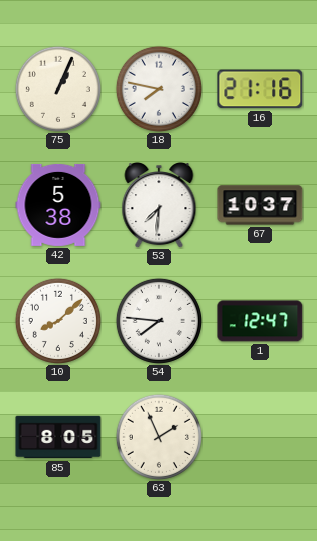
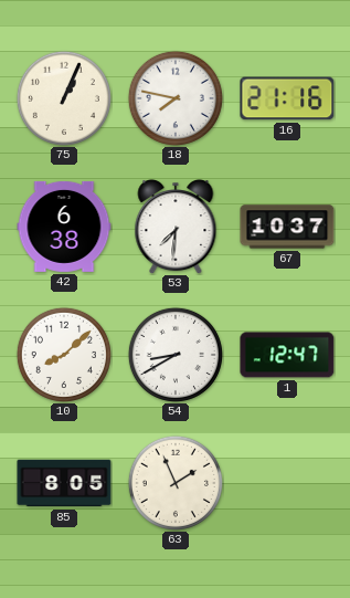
42: 5:38 -> 6:38 (64, 227)
54: 7:46 -> 8:40 (176, 355)
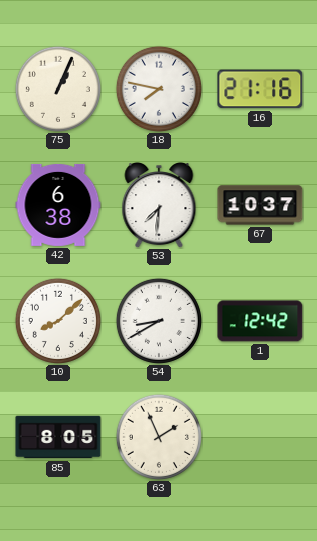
1: 12:47 -> 12:42 (260, 321)
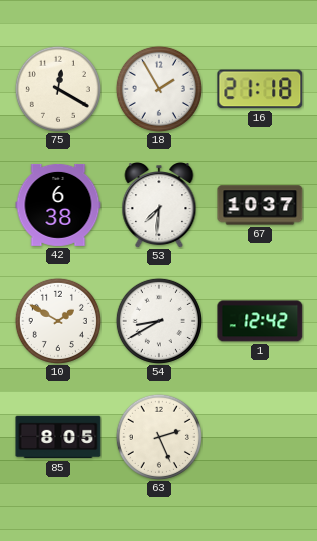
75: 1:04 -> 12:20 (58, 89)
18: 7:47 -> 1:55 (159, 89)
16: 21:16 -> 21:18 (260, 89)
10: 8:08 -> 1:50 (58, 321)
63: 1:56 -> 2:26 (159, 437)
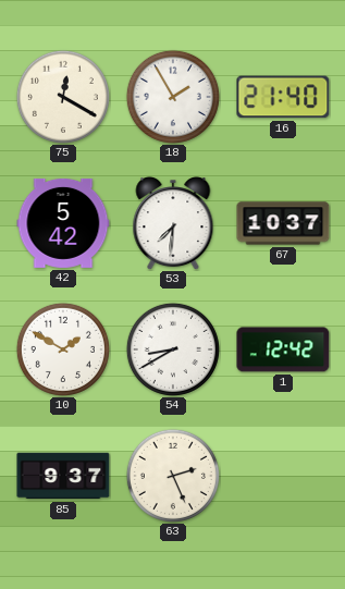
16: 21:18 -> 21:40 (283, 97)
42: 6:38 -> 5:42 (63, 223)
85: 8:05 -> 9:37 (63, 476)
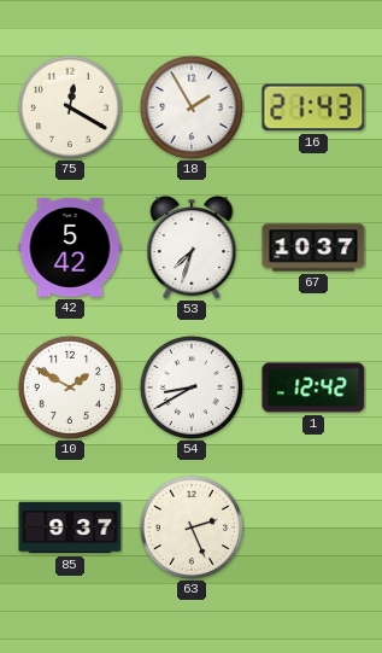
16: 21:40 -> 21:43 (313, 107)
53: 7:31 -> 7:33 (192, 249)
